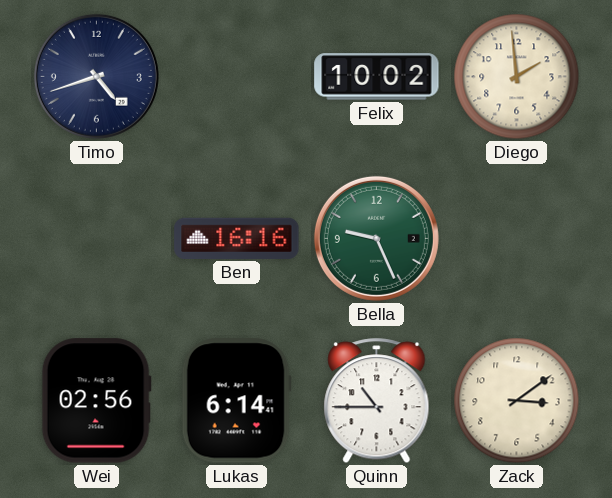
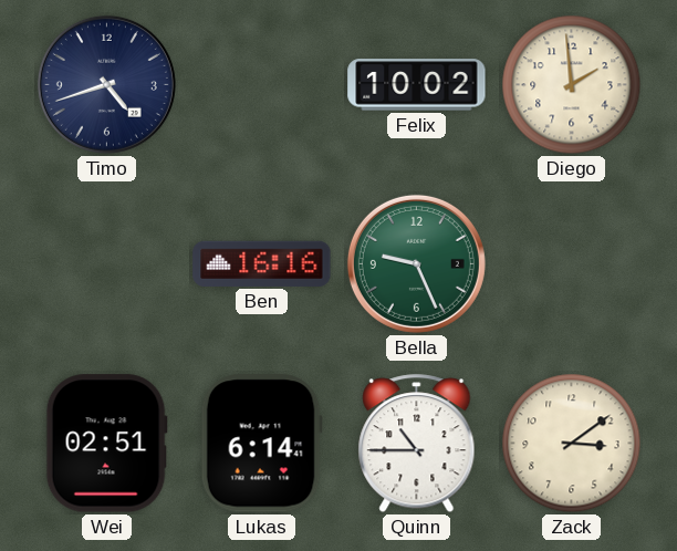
Wei: 02:56 -> 02:51 (106, 444)
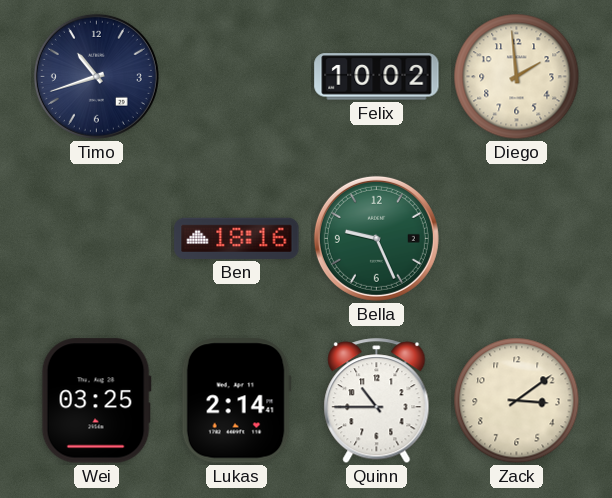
Timo: 4:42 -> 10:42 (96, 76)
Ben: 16:16 -> 18:16 (237, 238)
Wei: 02:51 -> 03:25 (96, 401)
Lukas: 6:14 -> 2:14 (236, 401)
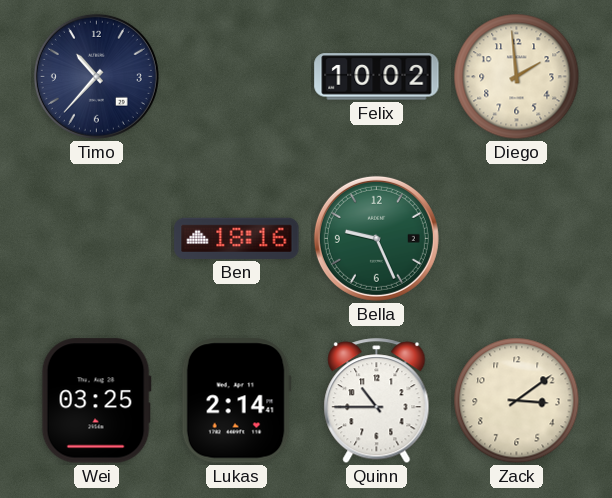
Timo: 10:42 -> 10:37 (96, 76)
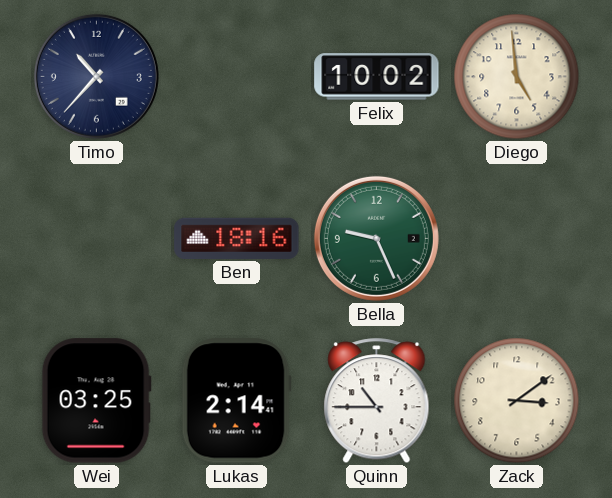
Diego: 1:59 -> 4:59 (517, 77)
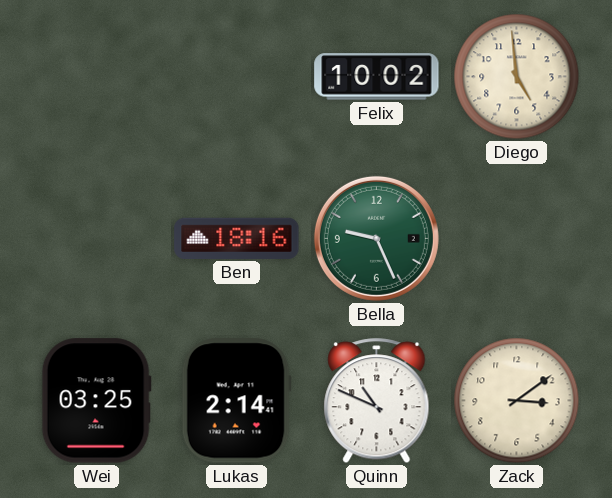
Timo: 10:37 -> none (96, 76)
Quinn: 10:45 -> 10:49 (377, 401)
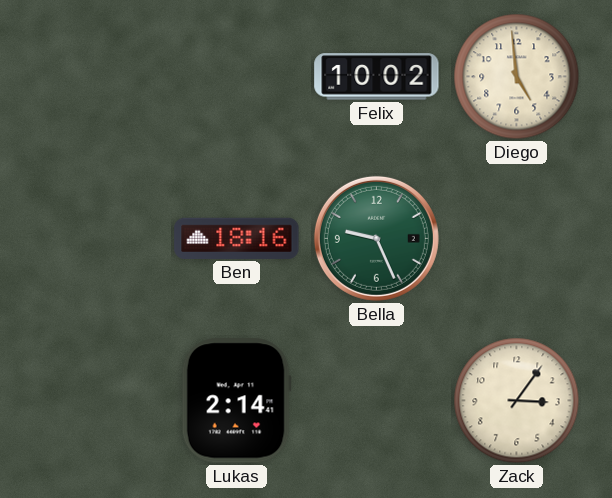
Wei: 03:25 -> none (96, 401)
Quinn: 10:49 -> none (377, 401)
Zack: 3:09 -> 3:06 (517, 401)
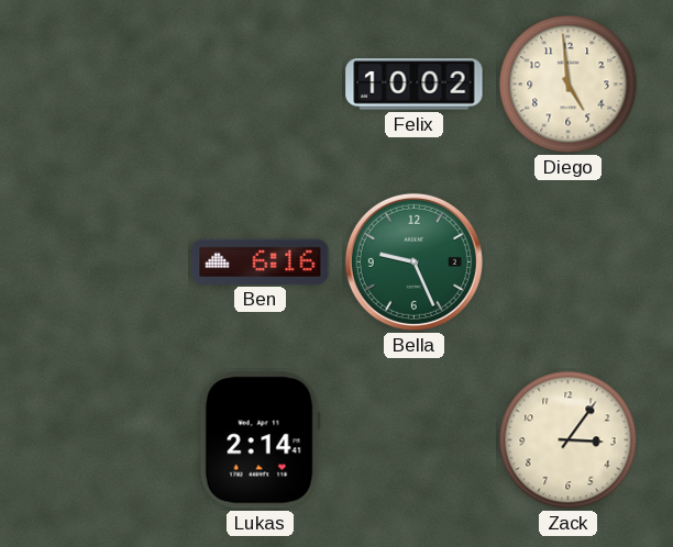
Ben: 18:16 -> 6:16 (261, 261)
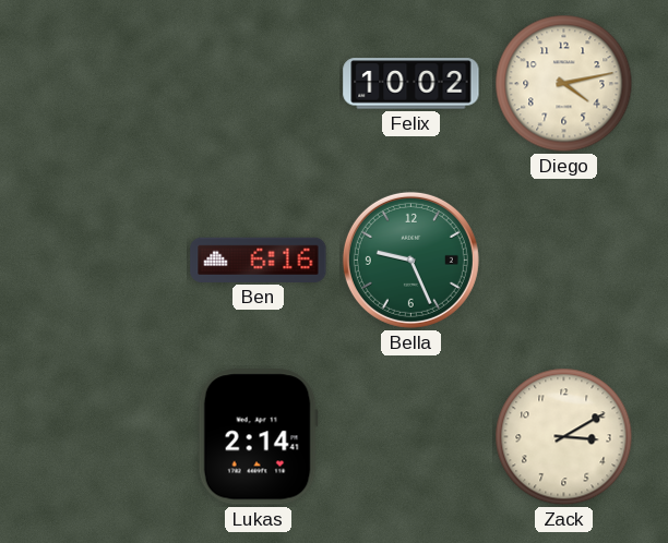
Diego: 4:59 -> 4:13 (564, 84)
Zack: 3:06 -> 3:10 (564, 437)
